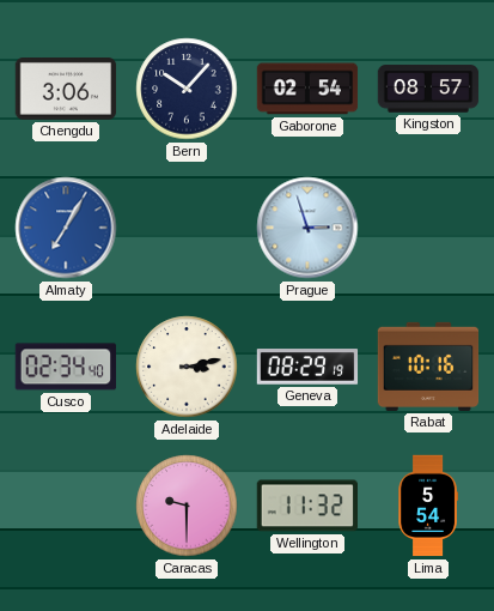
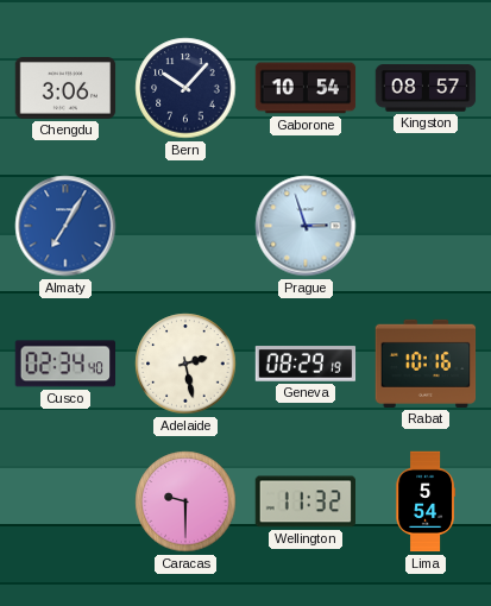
Gaborone: 02:54 -> 10:54 (306, 88)
Adelaide: 3:13 -> 2:28 (185, 364)
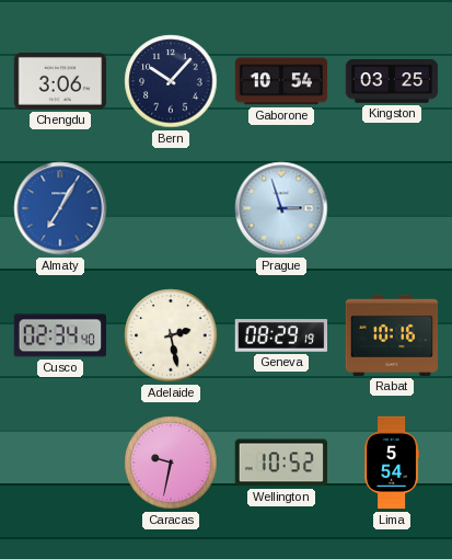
Kingston: 08:57 -> 03:25 (392, 81)
Caracas: 9:30 -> 9:32 (171, 463)
Wellington: 11:32 -> 10:52 (280, 463)
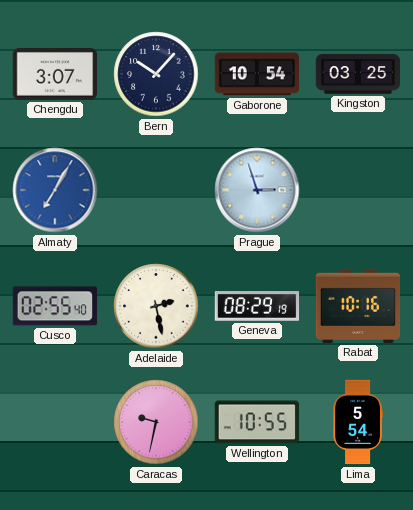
Chengdu: 3:06 -> 3:07 (55, 75)
Cusco: 02:34 -> 02:55 (54, 306)
Wellington: 10:52 -> 10:55 (256, 422)
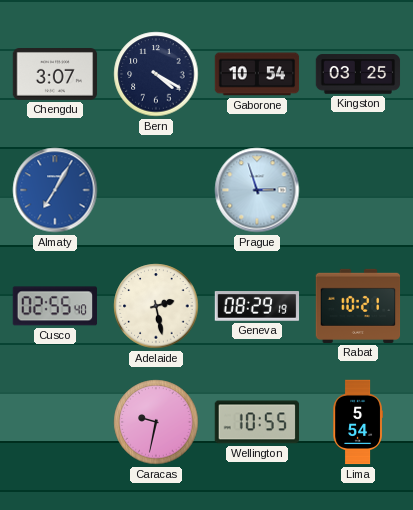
Bern: 10:07 -> 4:20 (156, 74)
Rabat: 10:16 -> 10:21 (358, 306)
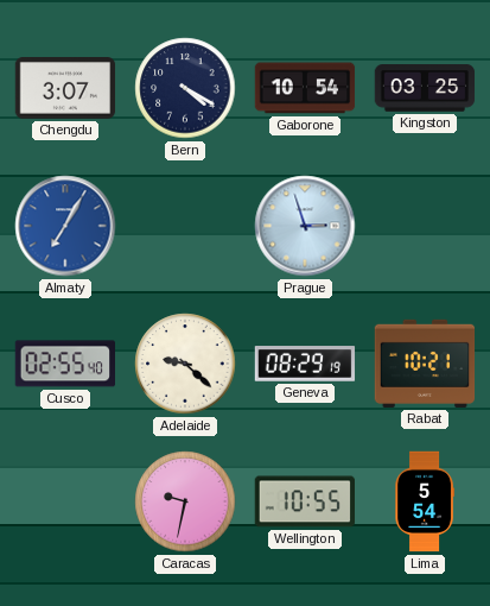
Adelaide: 2:28 -> 9:22 (185, 364)
